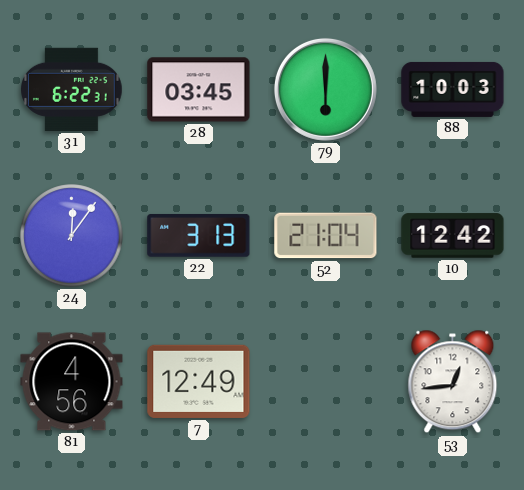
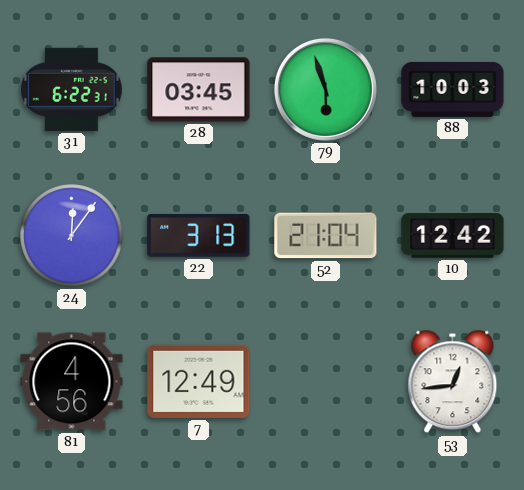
79: 6:00 -> 5:57 (325, 89)
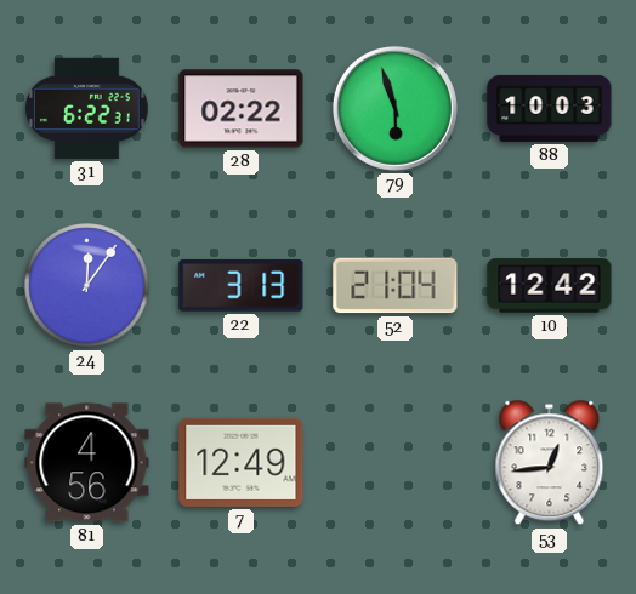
28: 03:45 -> 02:22 (242, 109)
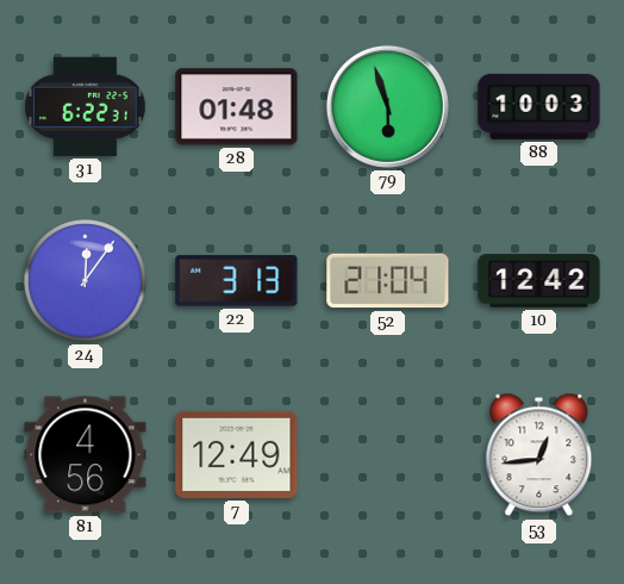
28: 02:22 -> 01:48 (237, 107)
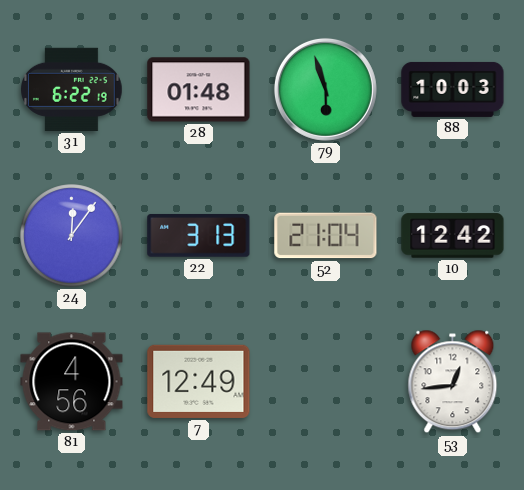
31: 6:22:31 -> 6:22:19 (72, 89)
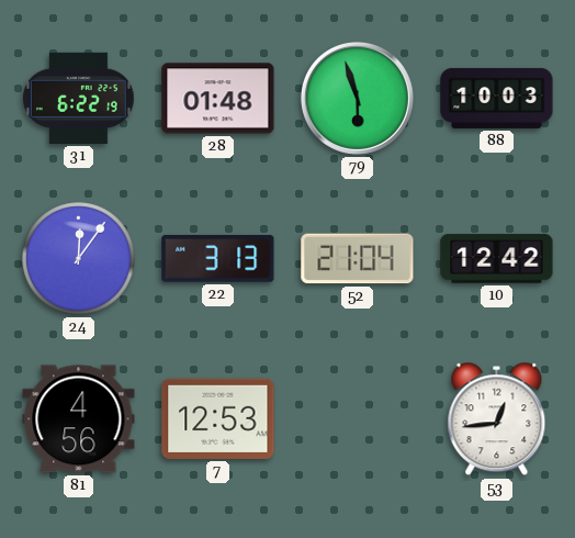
7: 12:49 -> 12:53 (218, 418)
